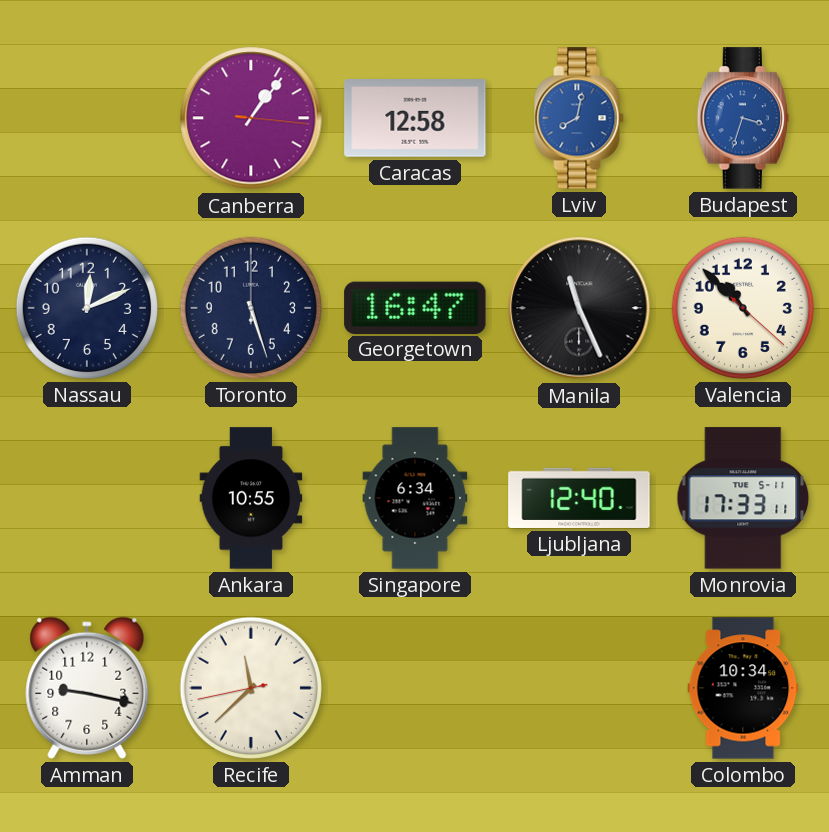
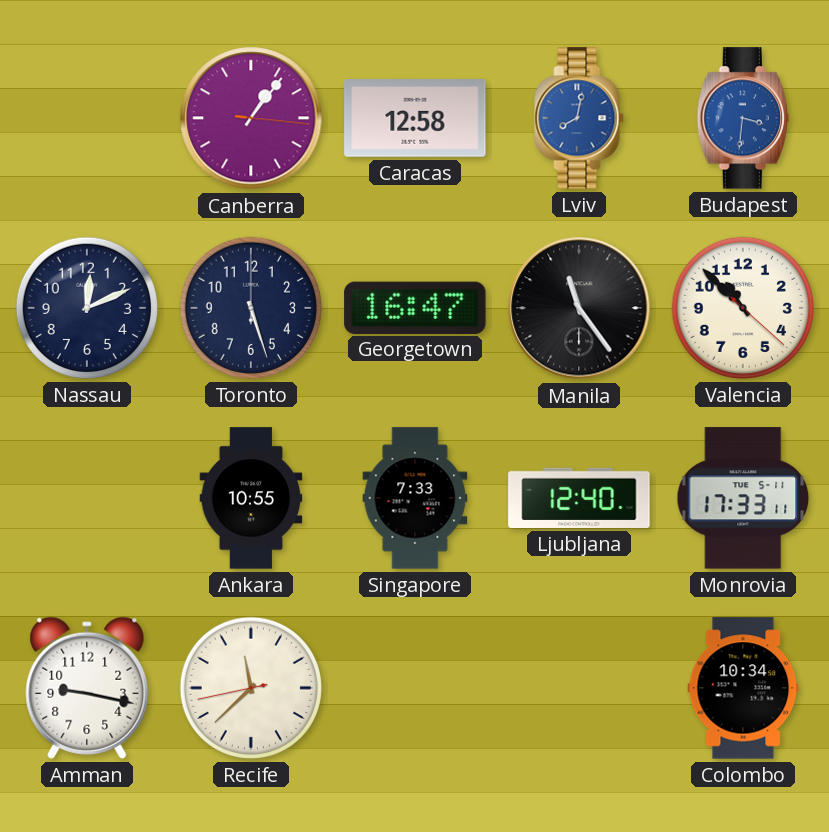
Budapest: 3:33 -> 3:31 (743, 118)
Manila: 11:26 -> 11:24 (579, 308)
Singapore: 6:34 -> 7:33 (415, 498)
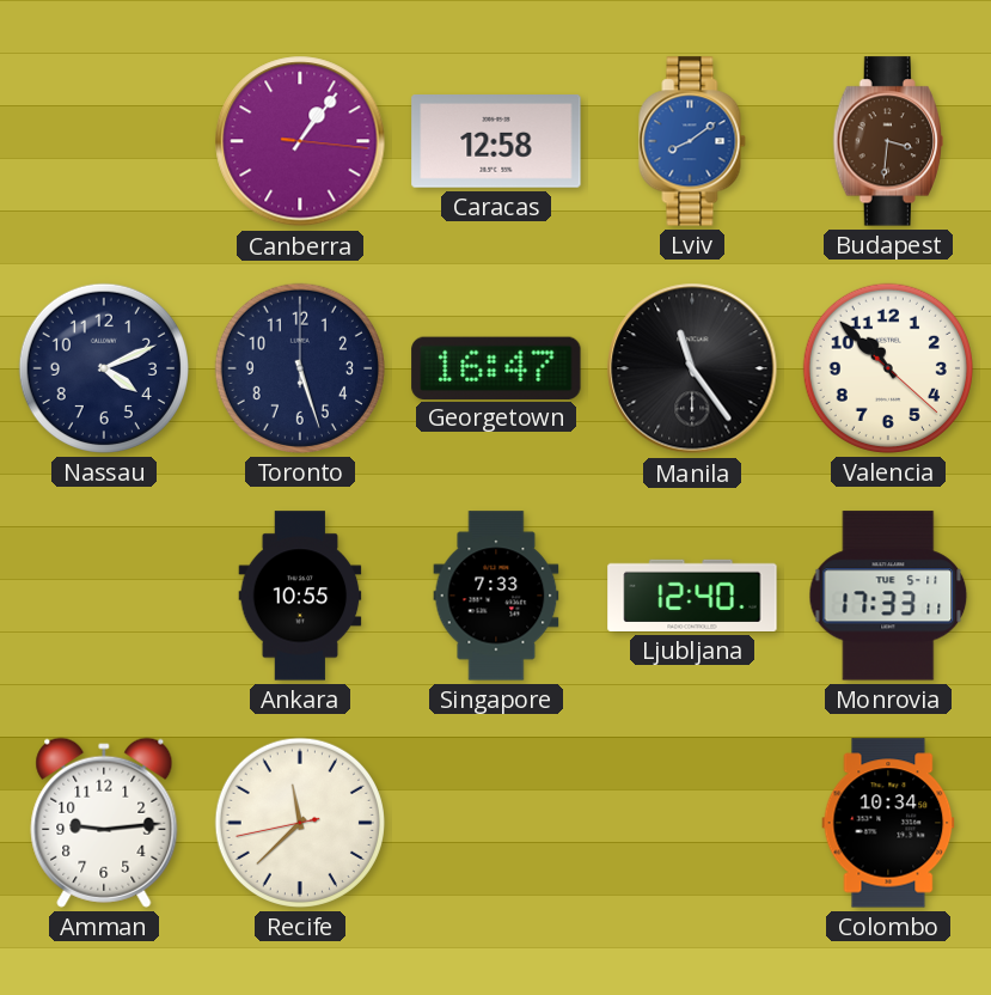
Lviv: 8:02 -> 8:09 (692, 141)
Budapest dial: blue -> brown (888, 141)
Nassau: 12:11 -> 4:11 (104, 368)
Amman: 9:17 -> 9:14 (104, 823)
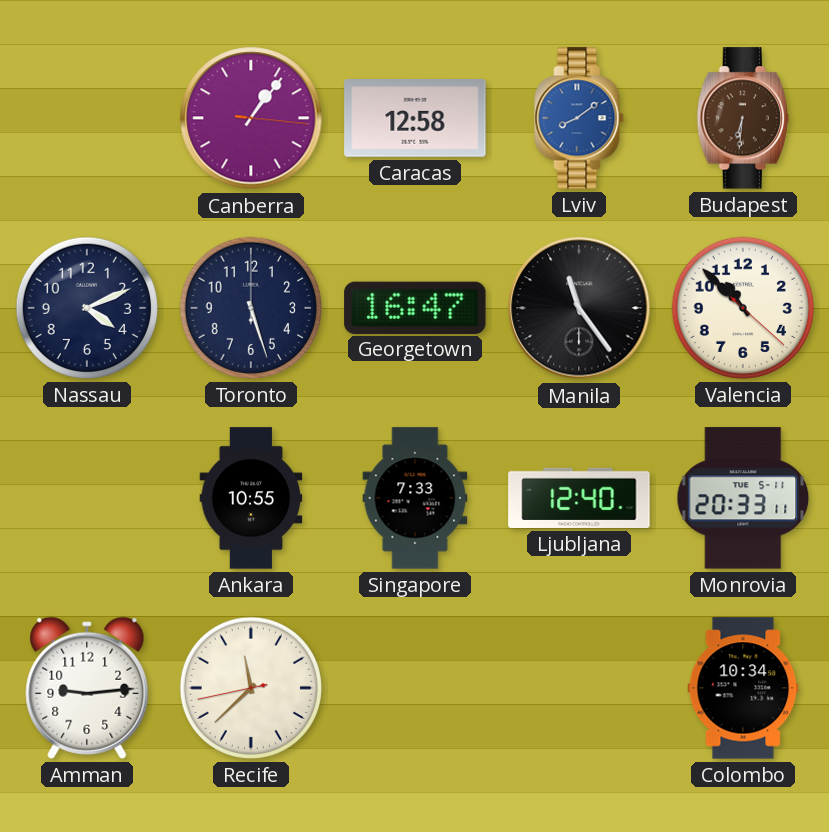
Budapest: 3:31 -> 6:31 (743, 118)
Monrovia: 17:33 -> 20:33 (743, 498)
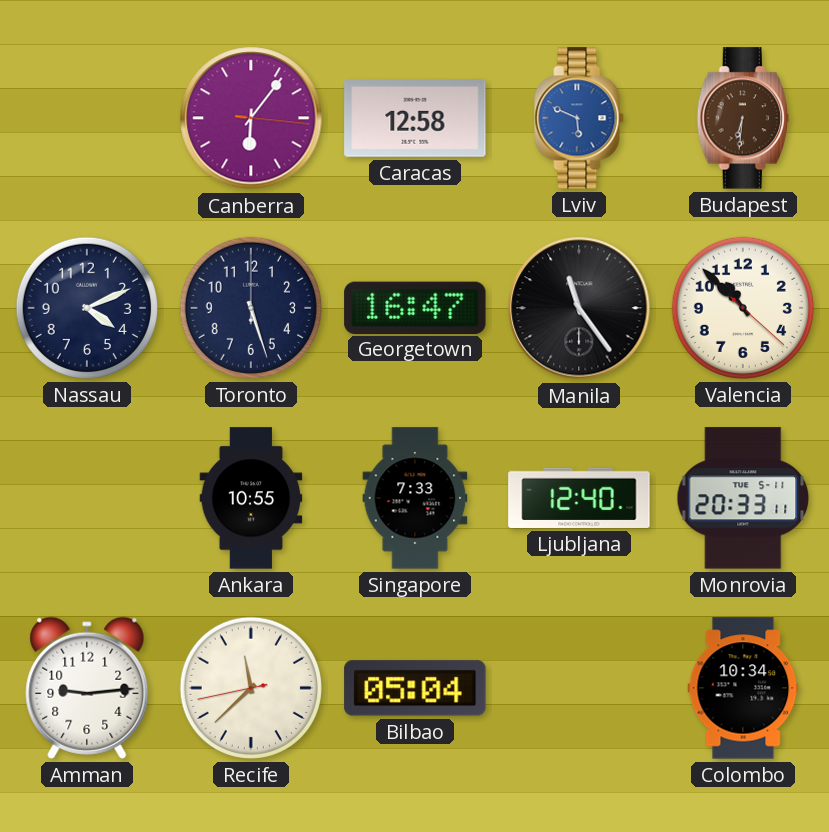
Canberra: 1:06 -> 6:06 (251, 118)
Lviv: 8:09 -> 5:49 (579, 118)
Bilbao: none -> 05:04 (415, 688)
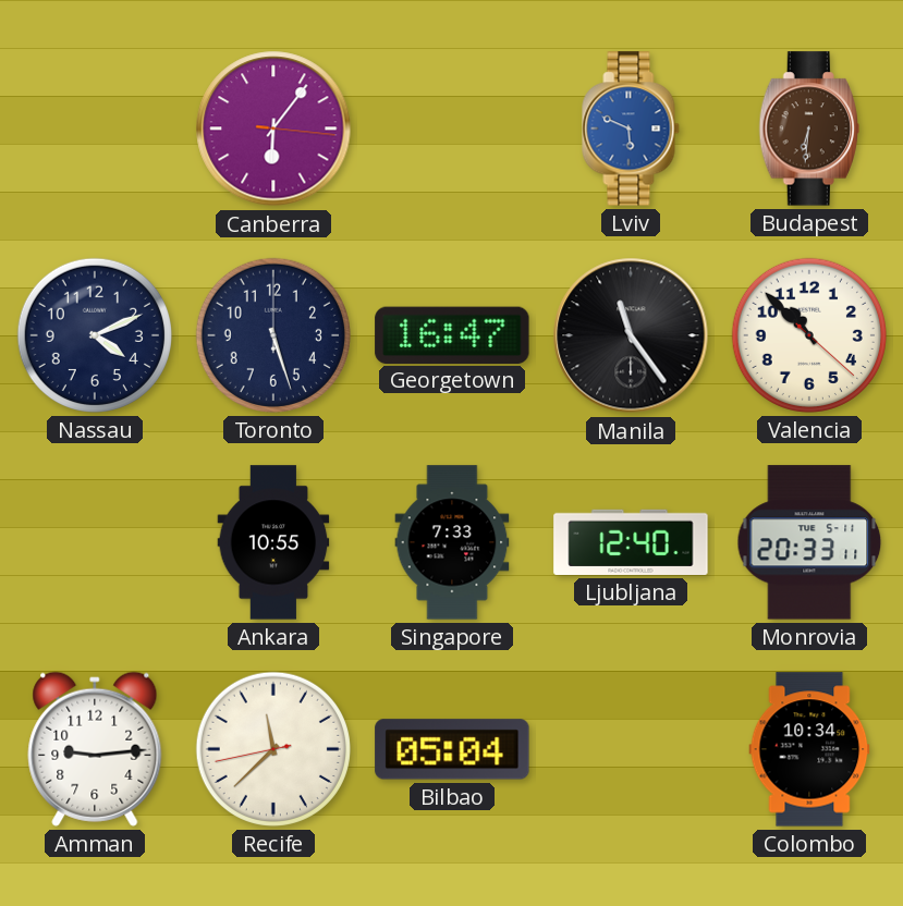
Caracas: 12:58 -> none (415, 119)
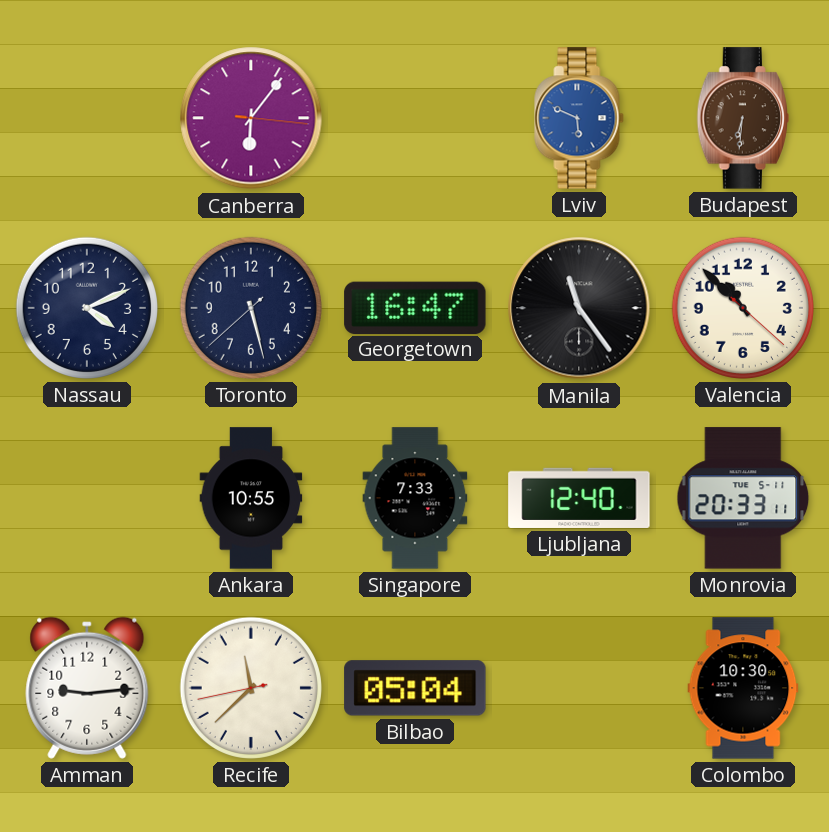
Toronto: 5:27:00 -> 5:27:38 (251, 308)
Colombo: 10:34 -> 10:30 (743, 688)
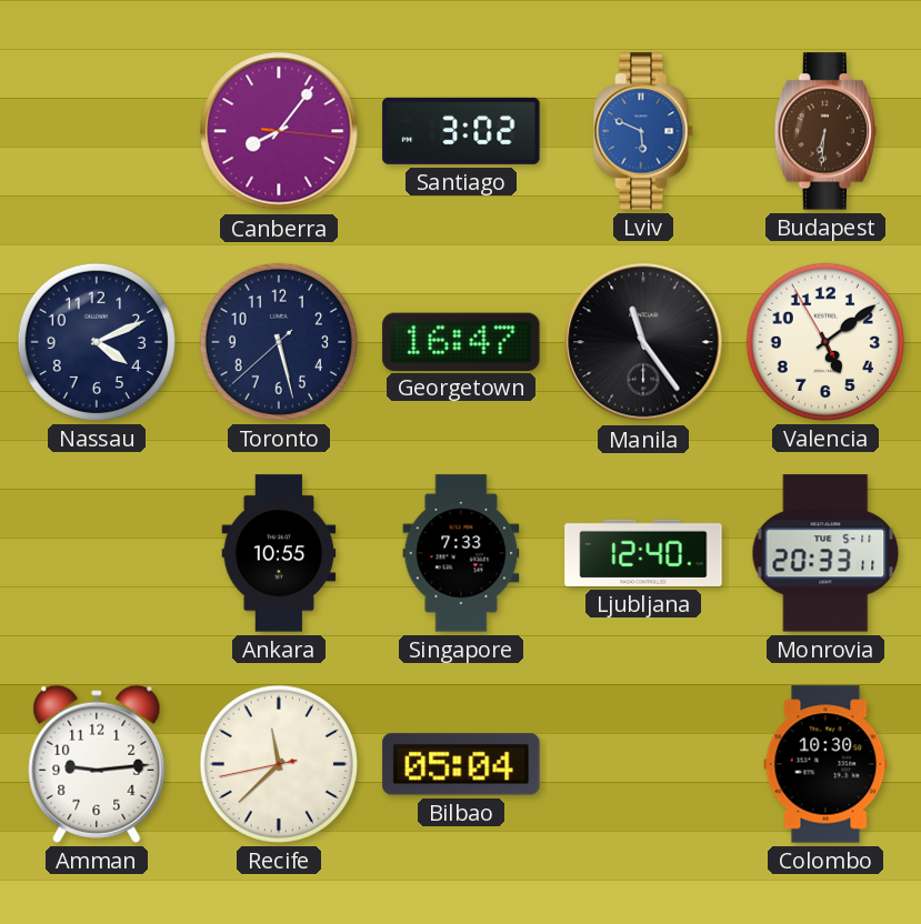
Canberra: 6:06 -> 8:06 (279, 131)
Santiago: none -> 3:02 (461, 131)
Valencia: 10:52 -> 5:08 (825, 342)
